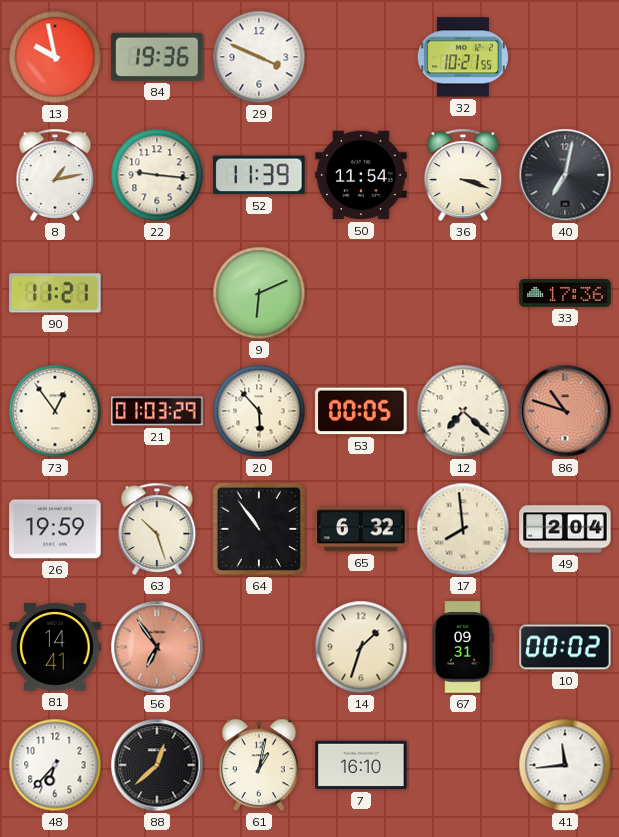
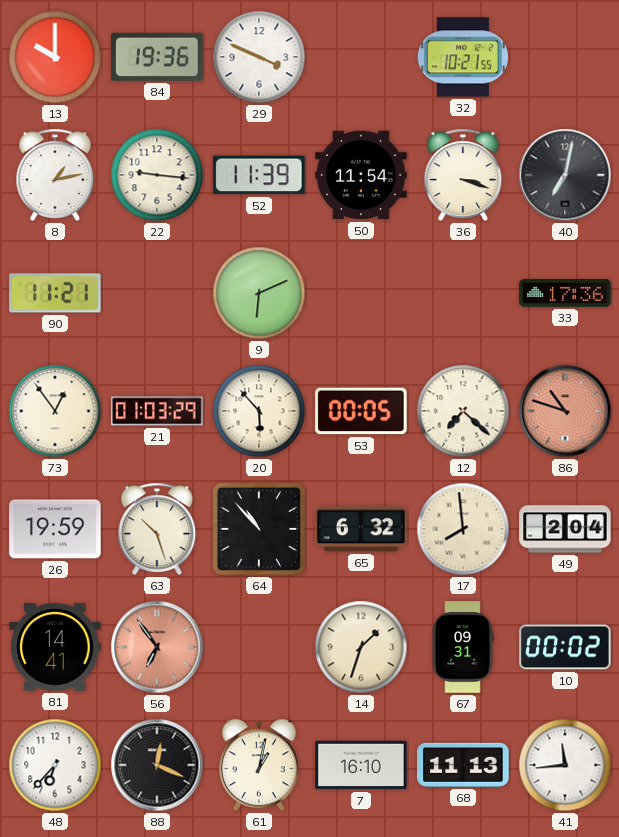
13: 9:58 -> 10:00 (55, 57)
64: 10:54 -> 10:53 (259, 529)
88: 12:38 -> 12:19 (157, 765)
68: none -> 11:13 (463, 765)
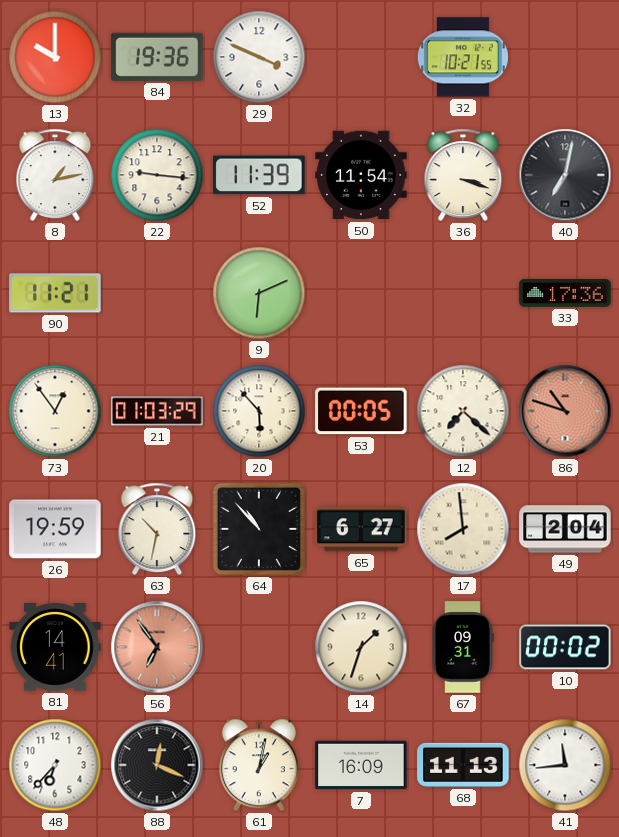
63: 10:27 -> 10:32 (157, 529)
65: 6:32 -> 6:27 (361, 529)
7: 16:10 -> 16:09 (361, 765)
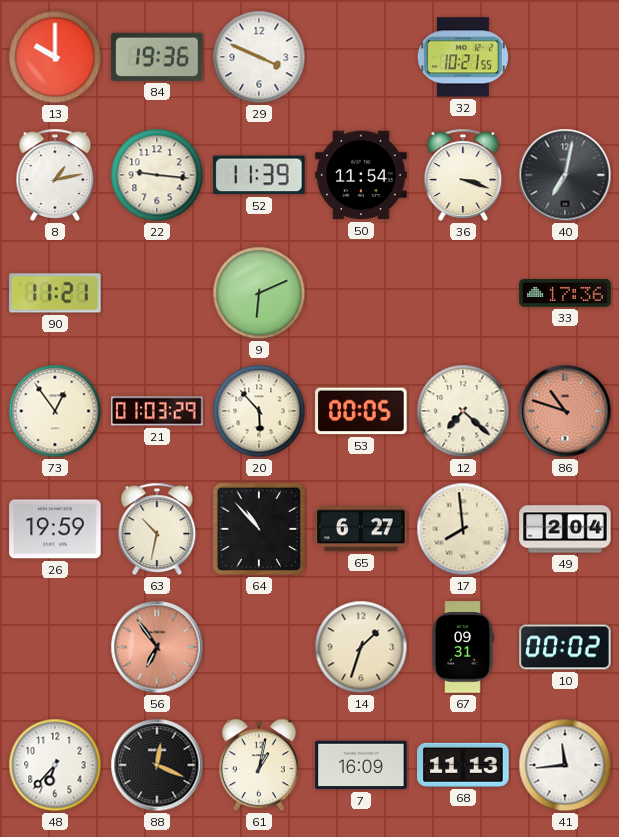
81: 14:41 -> none (55, 648)
